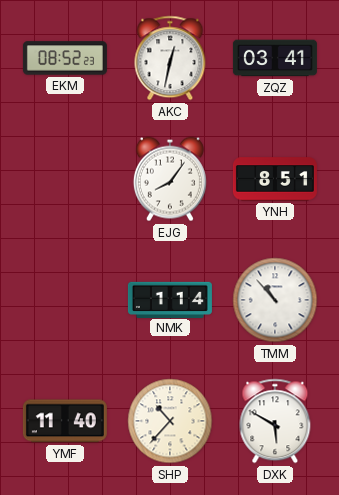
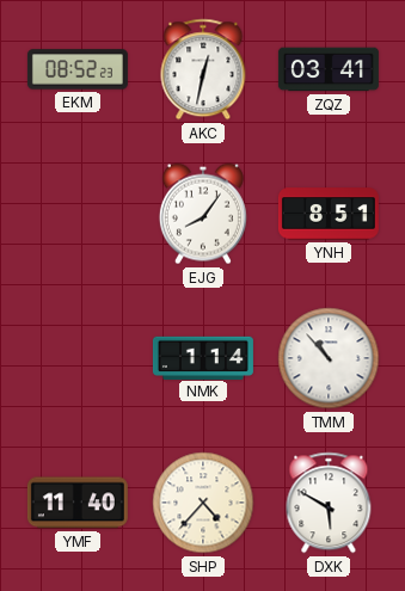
SHP: 10:37 -> 4:37 (203, 503)
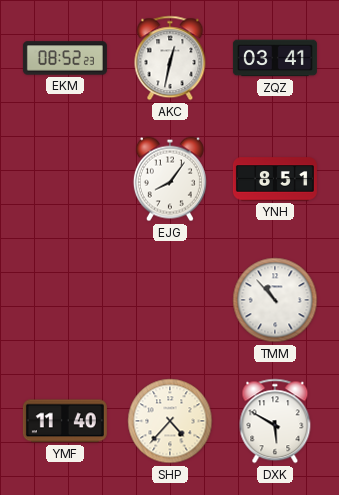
NMK: 1:14 -> none (203, 357)
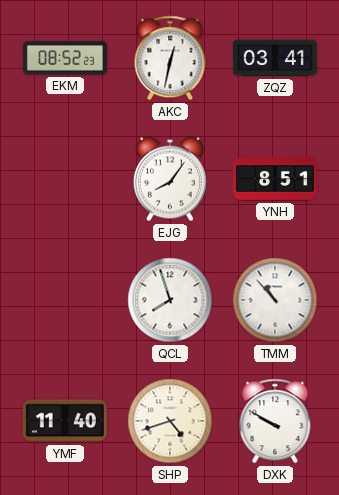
QCL: none -> 7:57 (170, 300)
SHP: 4:37 -> 4:42 (170, 421)
DXK: 5:50 -> 9:50 (275, 421)
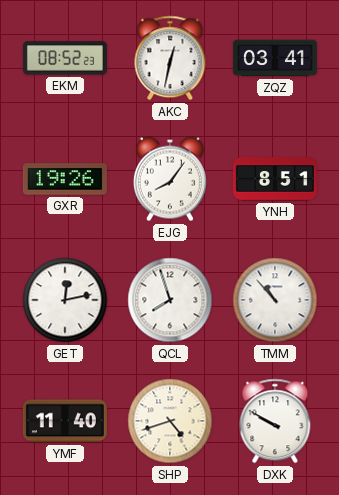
GXR: none -> 19:26 (65, 179)
GET: none -> 12:13 (65, 300)
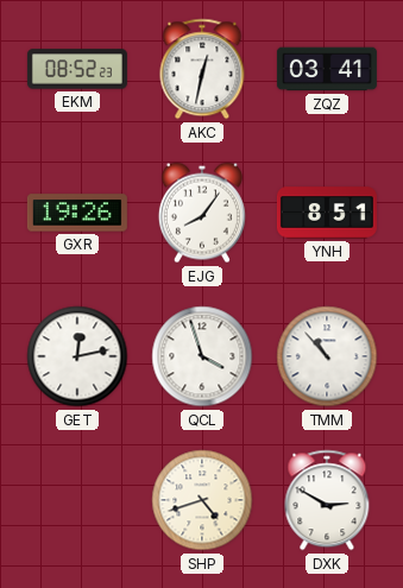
QCL: 7:57 -> 3:57 (202, 356)
YMF: 11:40 -> none (65, 421)
DXK: 9:50 -> 2:50 (327, 500)
